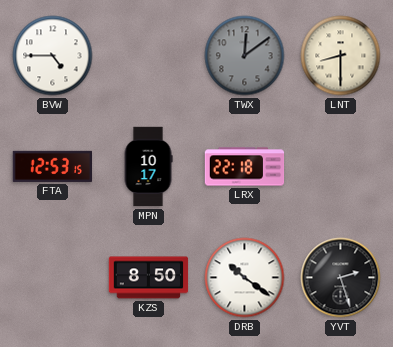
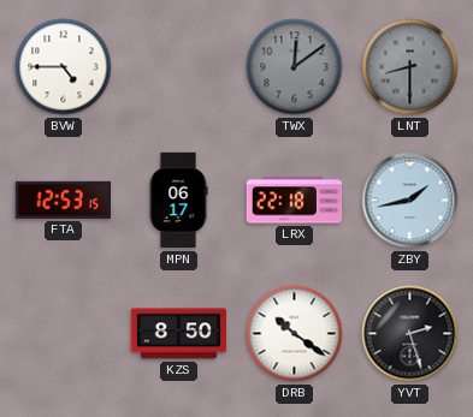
LNT dial: cream -> grey (410, 67)
MPN: 10:17 -> 06:17 (178, 201)
ZBY: none -> 1:43 (410, 201)
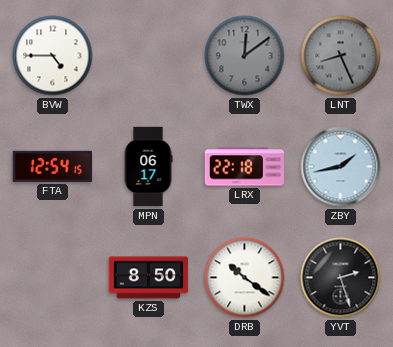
LNT: 8:30 -> 8:26 (341, 56)
FTA: 12:53 -> 12:54 (52, 166)
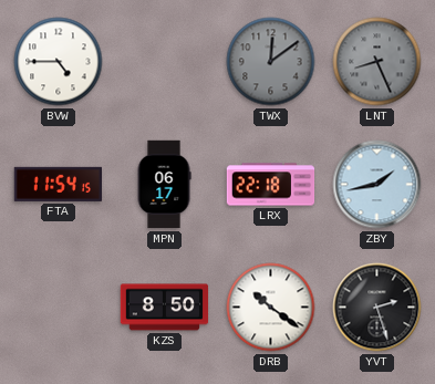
FTA: 12:54 -> 11:54 (58, 184)
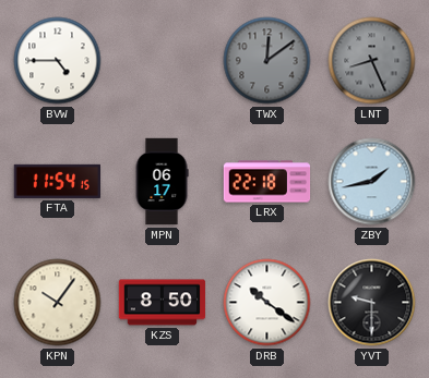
KPN: none -> 10:06 (58, 303)
YVT: 2:27 -> 9:30 (372, 303)
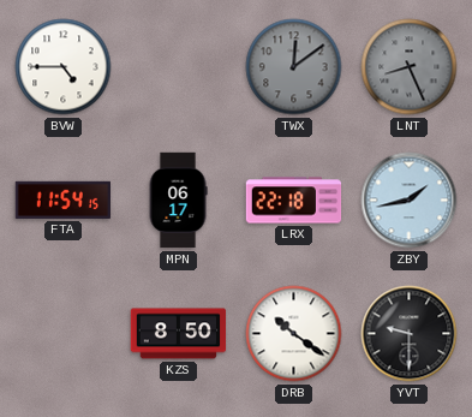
KPN: 10:06 -> none (58, 303)
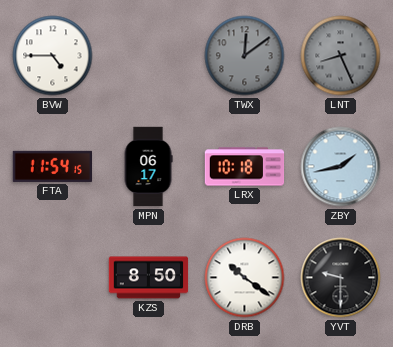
LRX: 22:18 -> 10:18 (245, 167)
